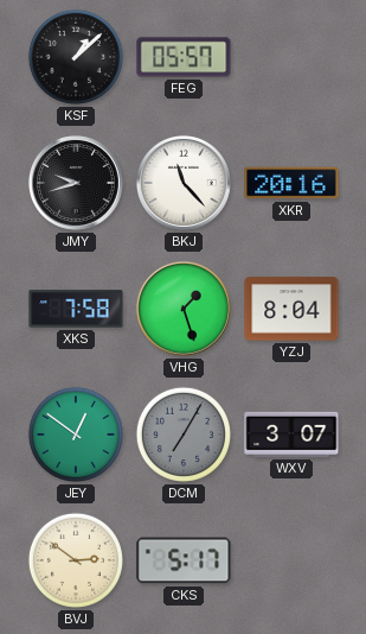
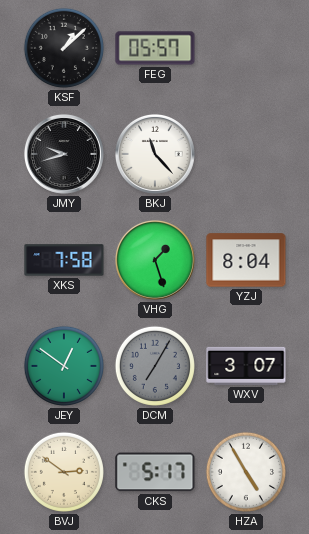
XKR: 20:16 -> none (291, 183)
HZA: none -> 4:55 (246, 472)
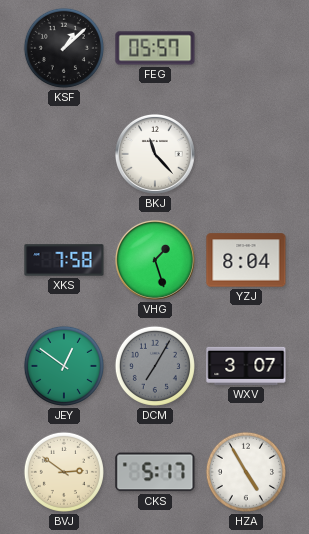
JMY: 9:42 -> none (64, 154)
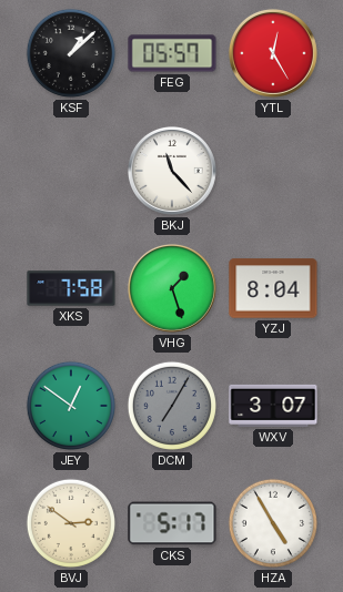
YTL: none -> 12:25 (273, 53)
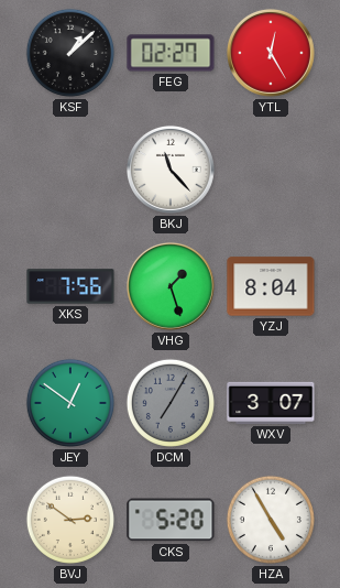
FEG: 05:57 -> 02:27 (171, 53)
XKS: 7:58 -> 7:56 (70, 286)
CKS: 5:17 -> 5:20 (171, 520)
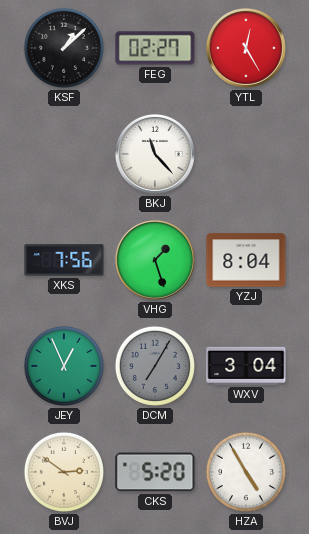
JEY: 12:51 -> 12:56 (64, 366)
WXV: 3:07 -> 3:04 (246, 366)
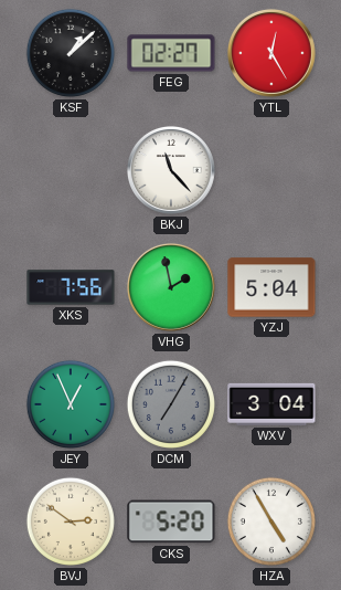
VHG: 1:27 -> 1:58 (171, 287)
YZJ: 8:04 -> 5:04 (271, 287)
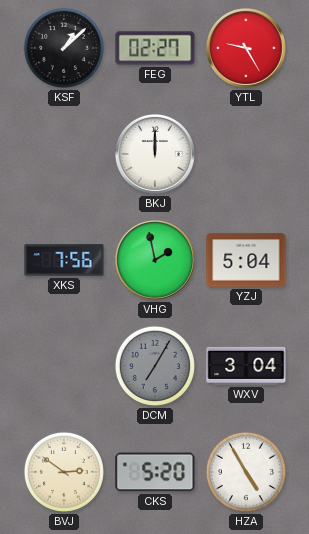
YTL: 12:25 -> 9:25 (246, 48)
BKJ: 11:23 -> 12:00 (155, 154)
JEY: 12:56 -> none (71, 404)
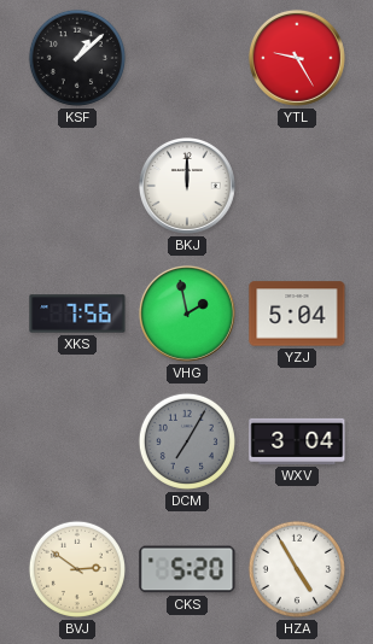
FEG: 02:27 -> none (155, 48)
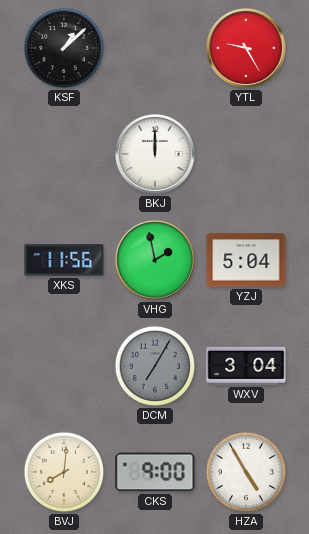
XKS: 7:56 -> 11:56 (64, 260)
BVJ: 2:51 -> 8:01 (64, 472)
CKS: 5:20 -> 9:00 (155, 472)
